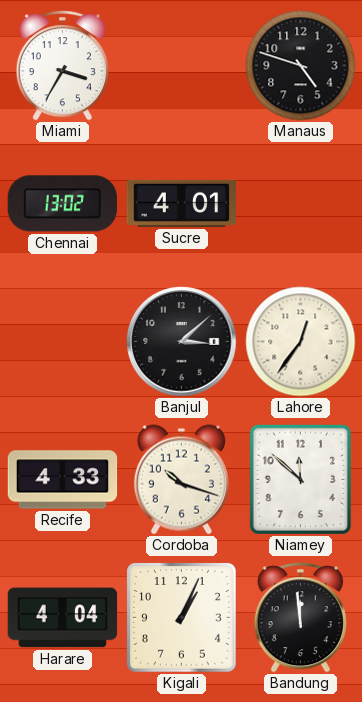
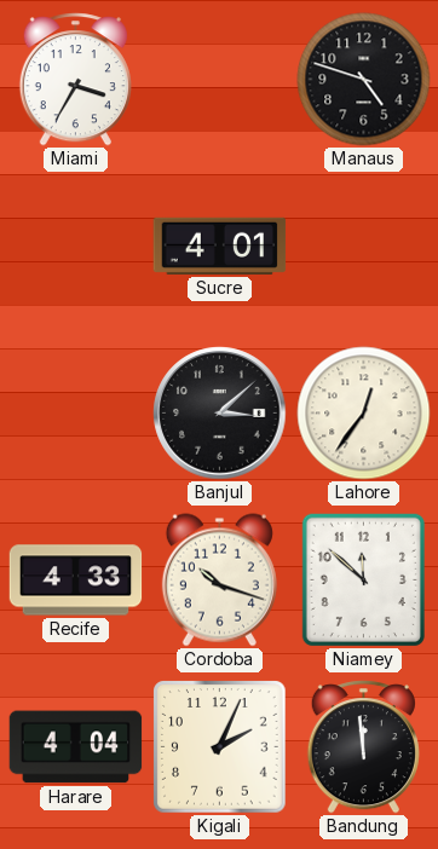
Chennai: 13:02 -> none (62, 204)
Kigali: 1:04 -> 2:04 (220, 747)
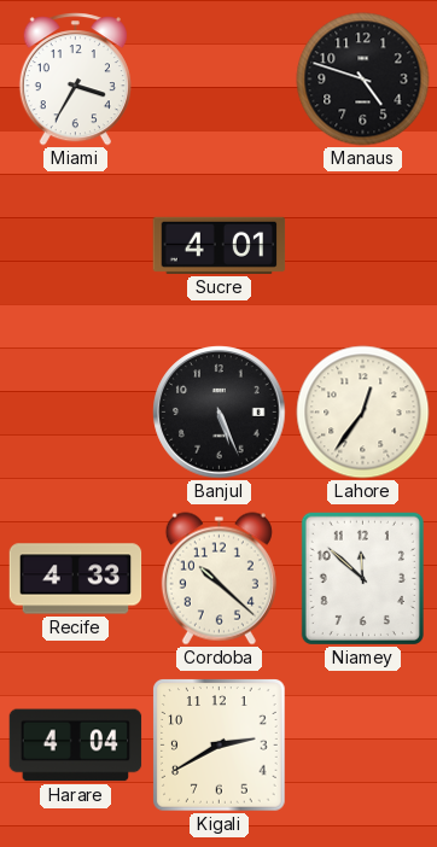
Banjul: 3:08 -> 5:26 (220, 413)
Cordoba: 10:18 -> 10:22 (218, 579)
Kigali: 2:04 -> 2:40 (220, 746)
Bandung: 11:59 -> none (363, 747)
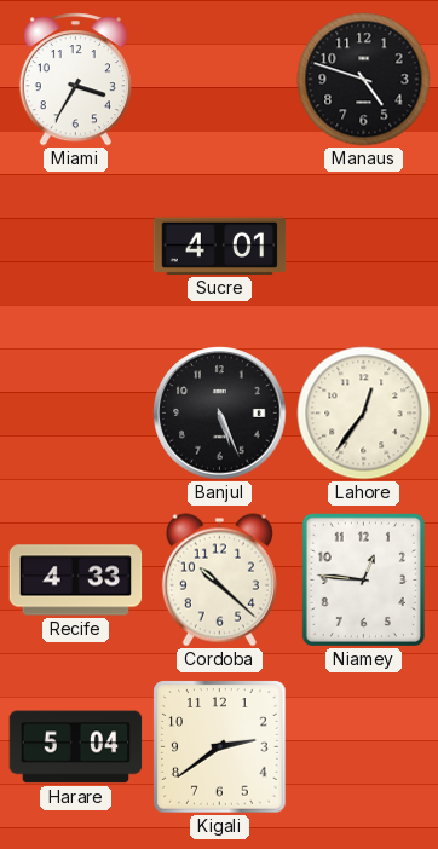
Niamey: 11:52 -> 12:46 (363, 579)
Harare: 4:04 -> 5:04 (76, 747)
Kigali: 2:40 -> 2:39 (220, 747)
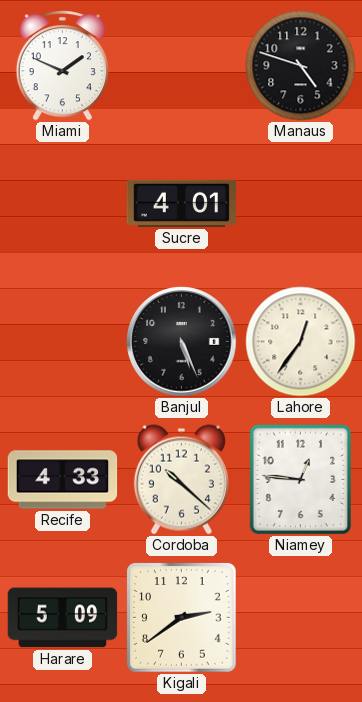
Miami: 3:35 -> 1:49 (62, 66)
Harare: 5:04 -> 5:09 (63, 618)
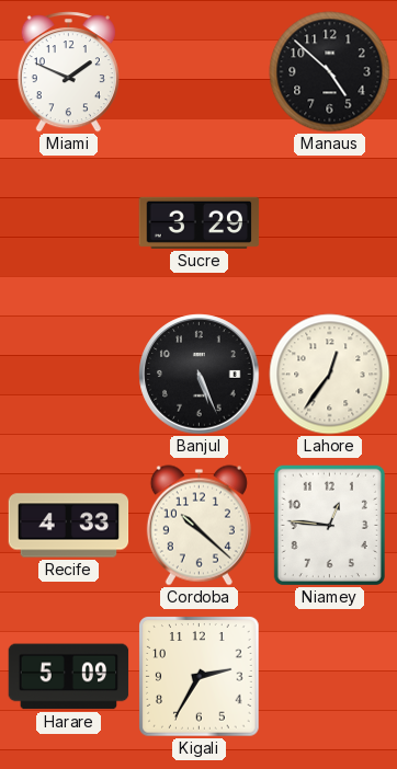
Manaus: 4:48 -> 4:52 (330, 72)
Sucre: 4:01 -> 3:29 (200, 222)
Kigali: 2:39 -> 2:35 (200, 677)
